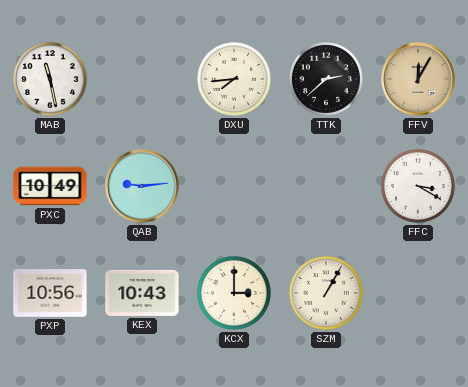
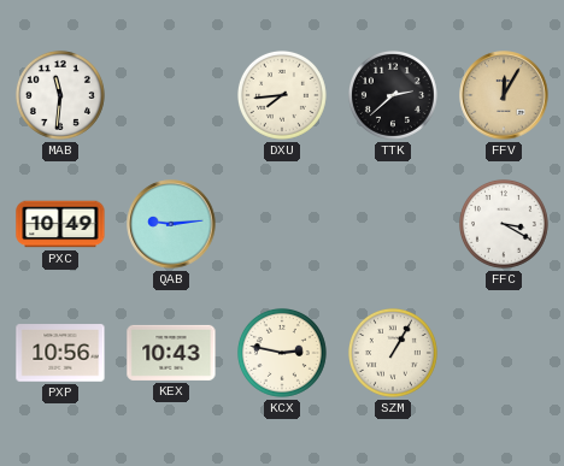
MAB: 11:28 -> 11:31 (60, 95)
KCX: 3:00 -> 2:47 (282, 353)
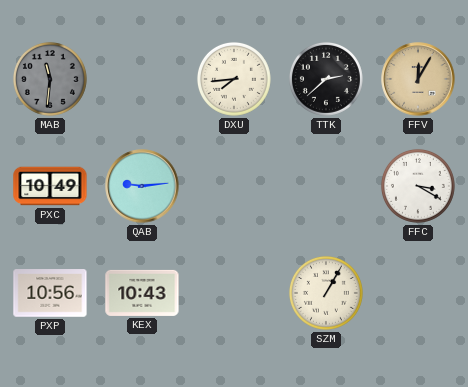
MAB dial: white -> grey (50, 79)
KCX: 2:47 -> none (282, 353)
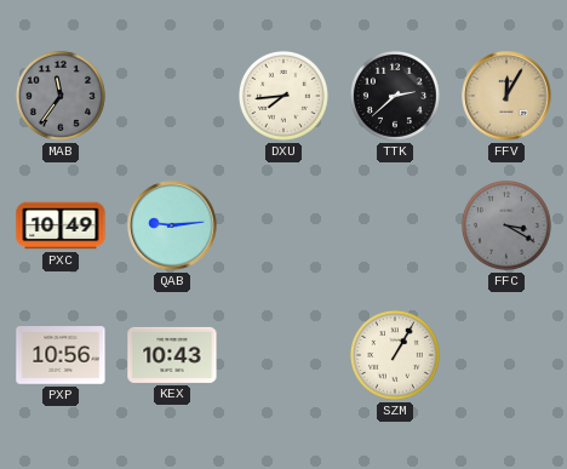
MAB: 11:31 -> 11:36 (61, 96)
FFC dial: white -> grey (506, 225)
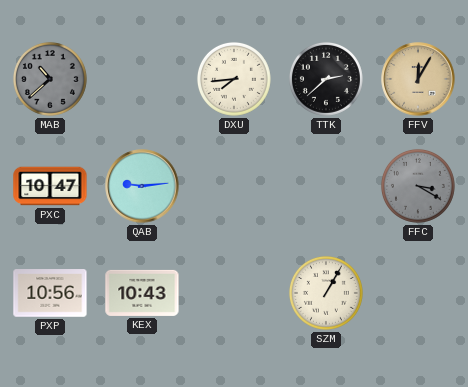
MAB: 11:36 -> 10:38 (50, 79)
PXC: 10:49 -> 10:47 (50, 186)
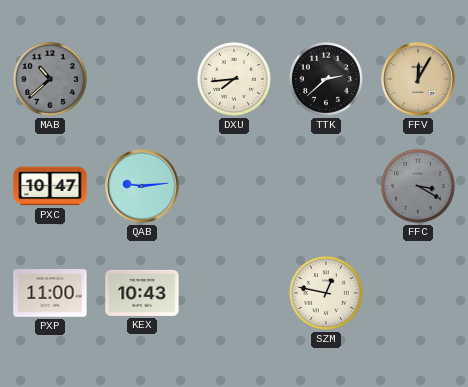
PXP: 10:56 -> 11:00 (50, 293)
SZM: 1:05 -> 12:47 (326, 293)
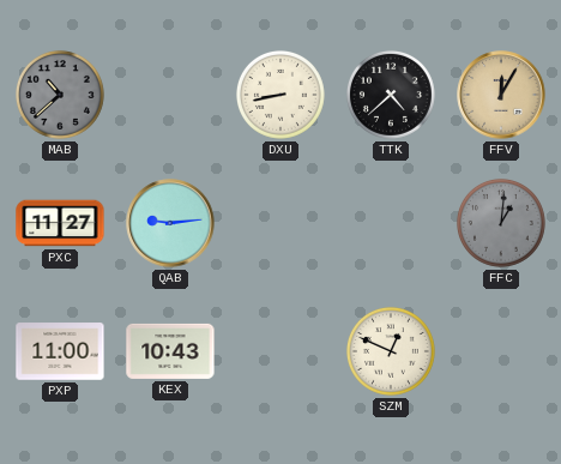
DXU: 7:44 -> 8:43 (280, 95)
TTK: 2:38 -> 4:38 (391, 95)
PXC: 10:47 -> 11:27 (60, 223)
FFC: 3:20 -> 1:01 (501, 223)
SZM: 12:47 -> 12:49 (391, 351)
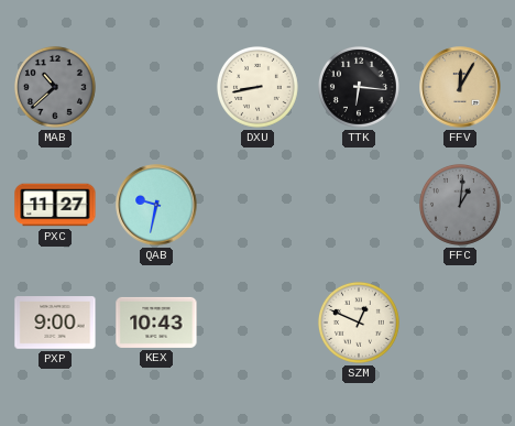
TTK: 4:38 -> 6:16 (359, 87)
QAB: 9:14 -> 9:32 (156, 205)
PXP: 11:00 -> 9:00 (55, 323)
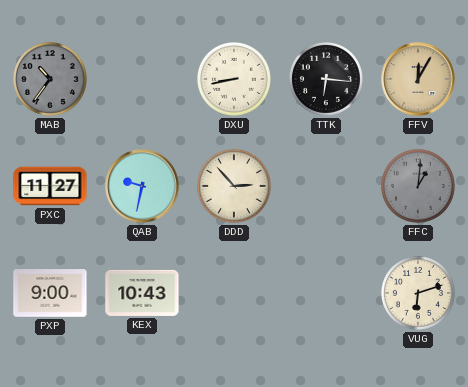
MAB: 10:38 -> 10:36 (50, 79)
DDD: none -> 2:53 (234, 186)
SZM: 12:49 -> none (359, 323)
VUG: none -> 6:12 (418, 293)
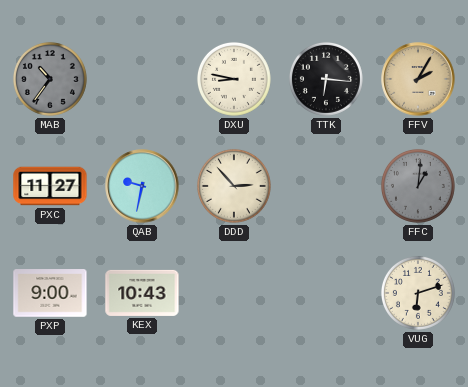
DXU: 8:43 -> 8:47 (234, 79)
FFV: 12:05 -> 2:05 (418, 79)
